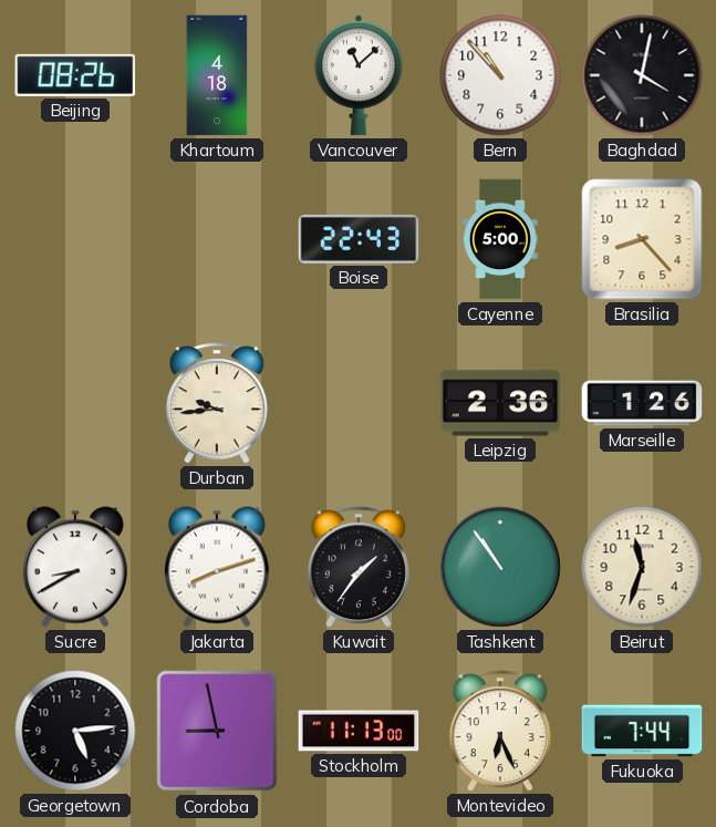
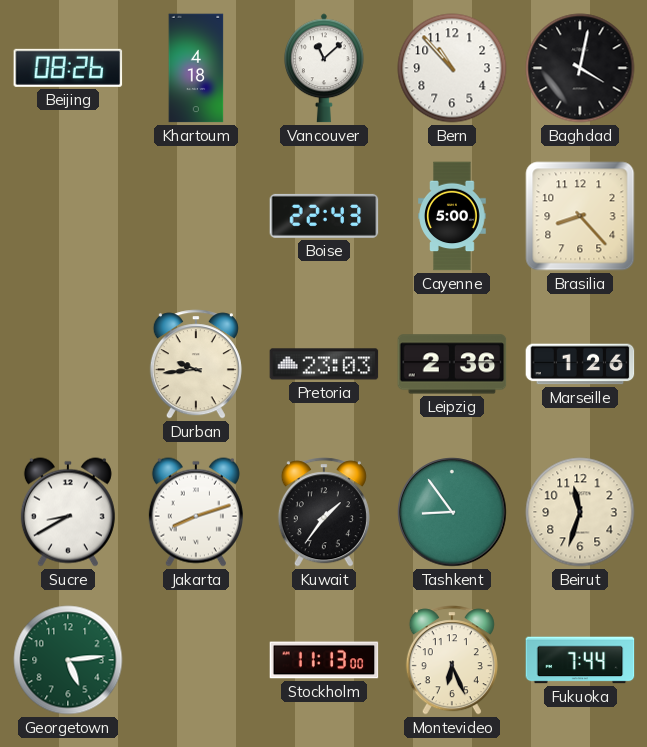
Pretoria: none -> 23:03 (324, 364)
Tashkent: 10:54 -> 8:54 (452, 512)
Georgetown dial: black -> green (68, 660)
Cordoba: 8:58 -> none (217, 731)
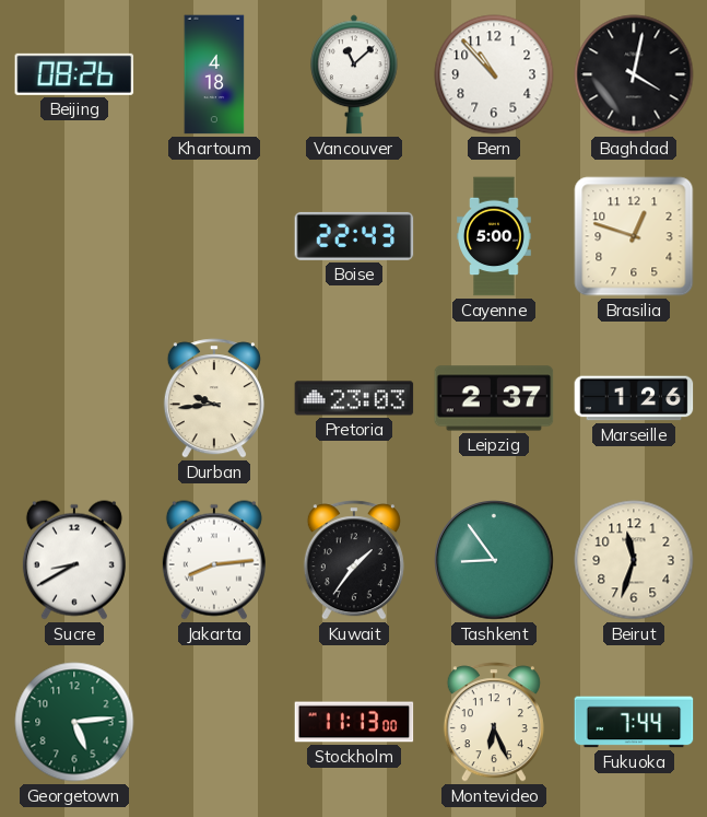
Brasilia: 8:23 -> 12:48 (634, 236)
Leipzig: 2:36 -> 2:37 (494, 398)
Jakarta: 8:12 -> 8:14 (214, 560)
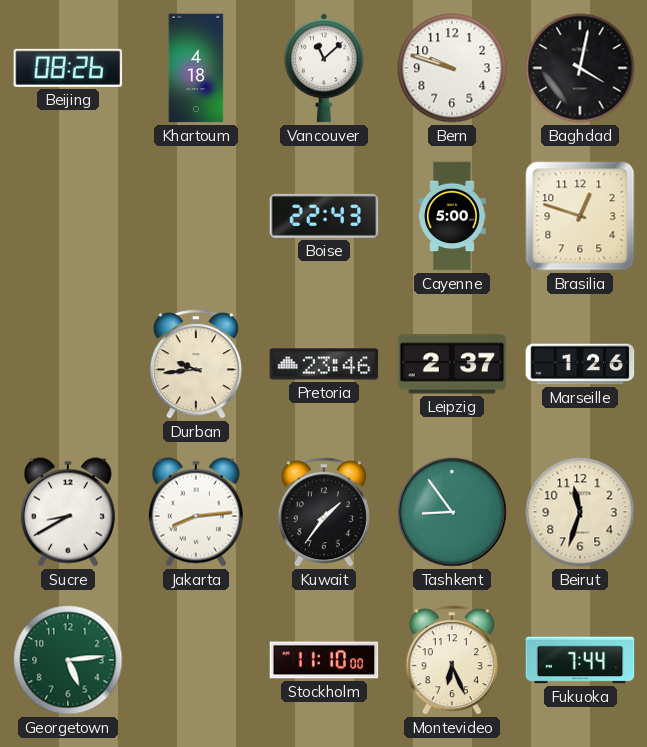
Bern: 10:53 -> 9:48 (452, 68)
Pretoria: 23:03 -> 23:46 (324, 364)
Stockholm: 11:13 -> 11:10 (324, 660)
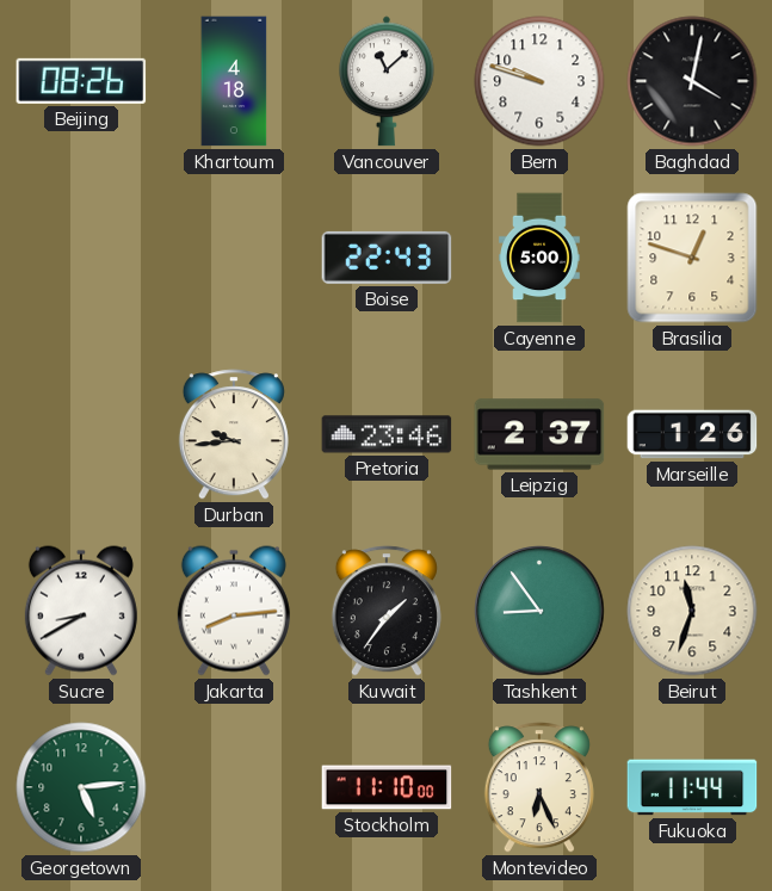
Fukuoka: 7:44 -> 11:44 (692, 787)
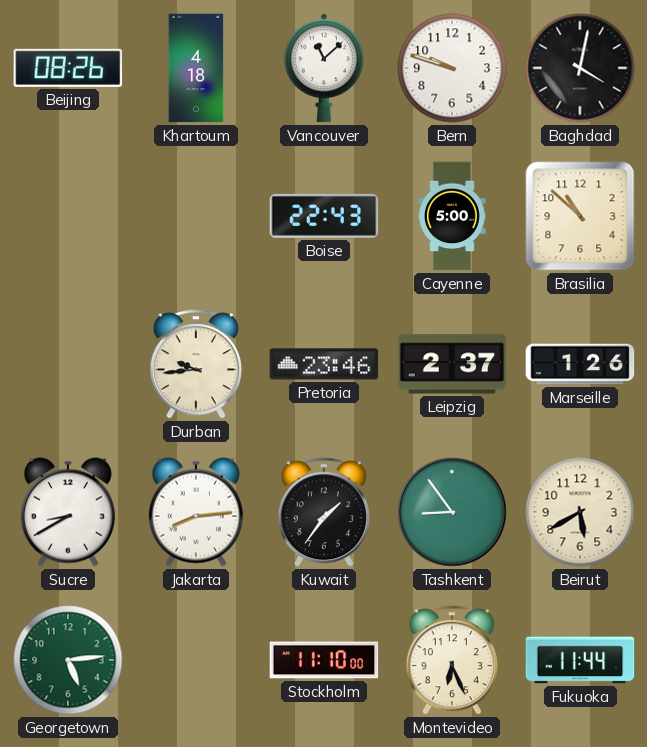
Brasilia: 12:48 -> 10:52 (580, 216)
Beirut: 11:33 -> 5:40 (580, 512)
